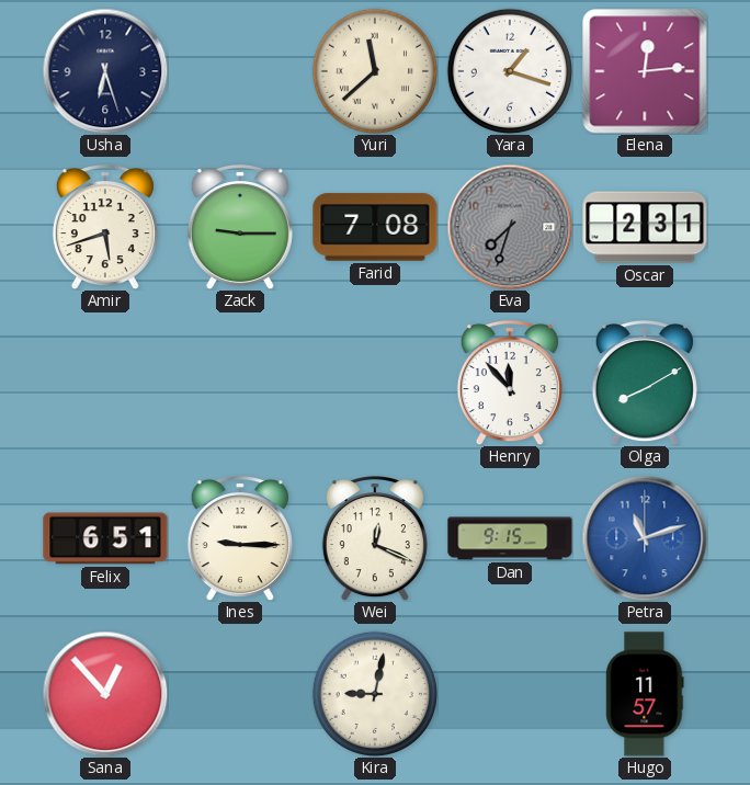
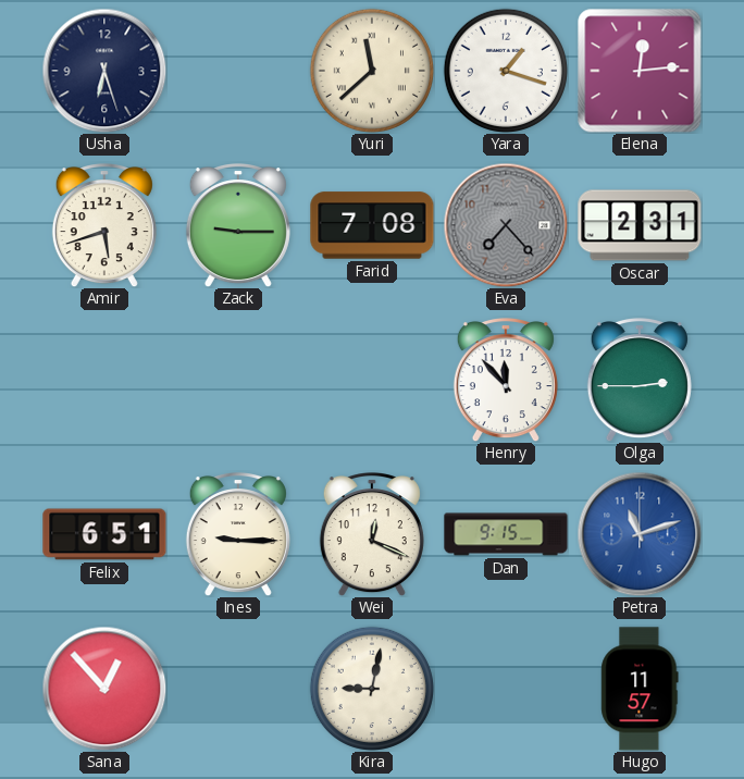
Eva: 7:33 -> 7:23 (506, 225)
Olga: 8:10 -> 2:45 (640, 381)
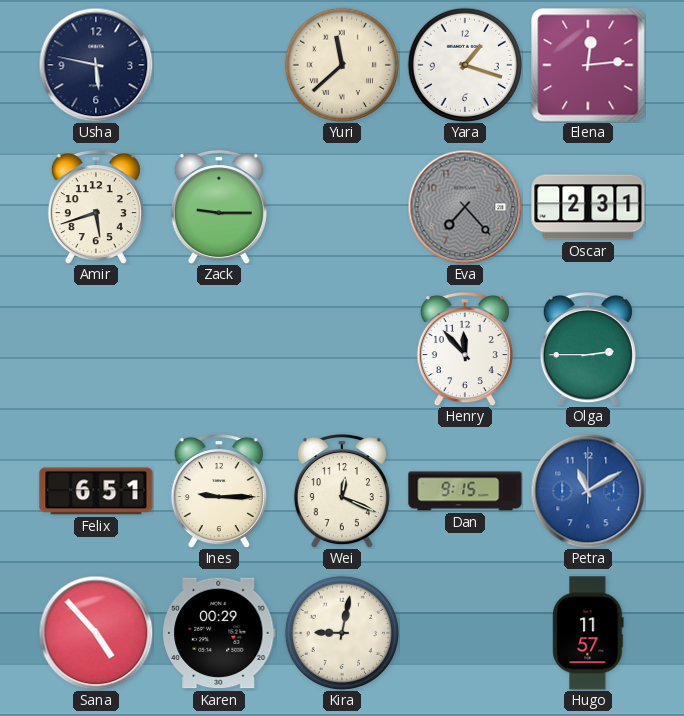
Usha: 6:27 -> 5:47 (96, 65)
Farid: 7:08 -> none (372, 225)
Petra: 11:12 -> 11:10 (588, 491)
Sana: 12:53 -> 4:53 (96, 633)
Karen: none -> 00:29 (219, 633)
